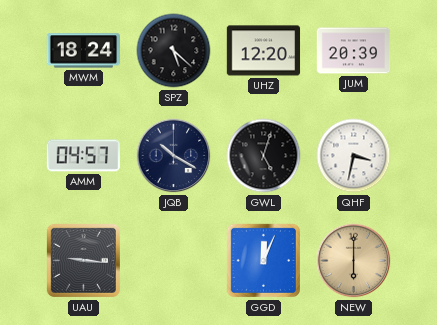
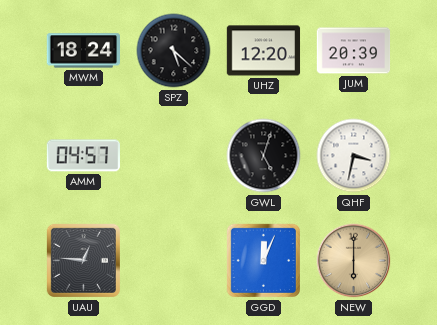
JQB: 10:20 -> none (174, 156)
UAU: 9:16 -> 12:46 (83, 260)
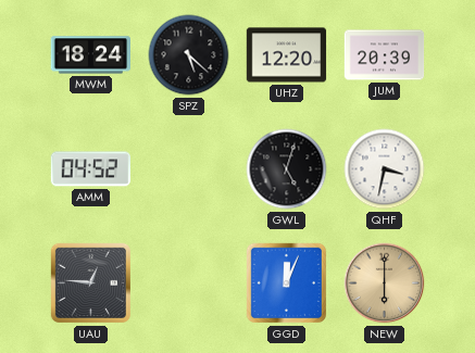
AMM: 04:57 -> 04:52 (90, 169)
